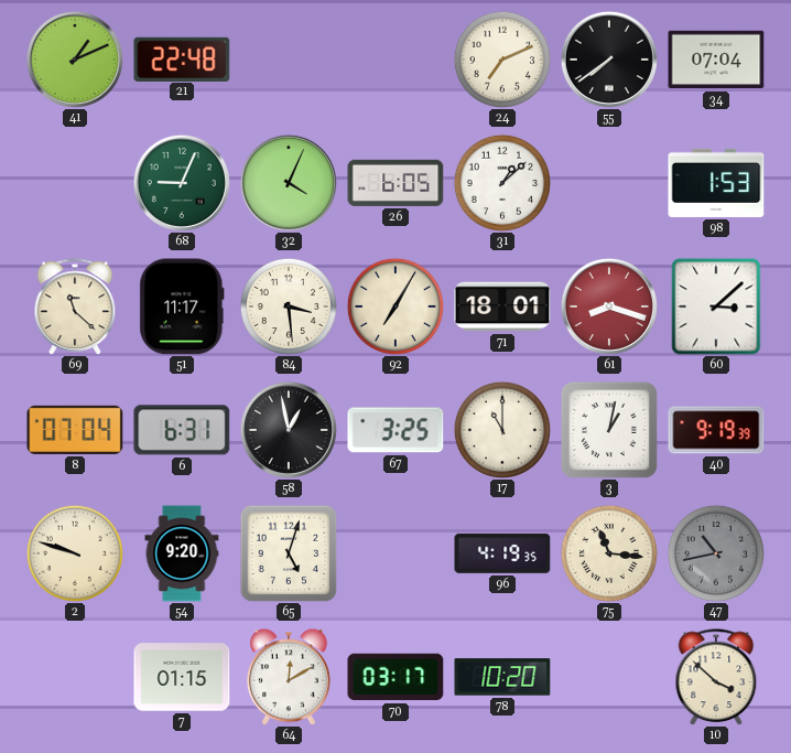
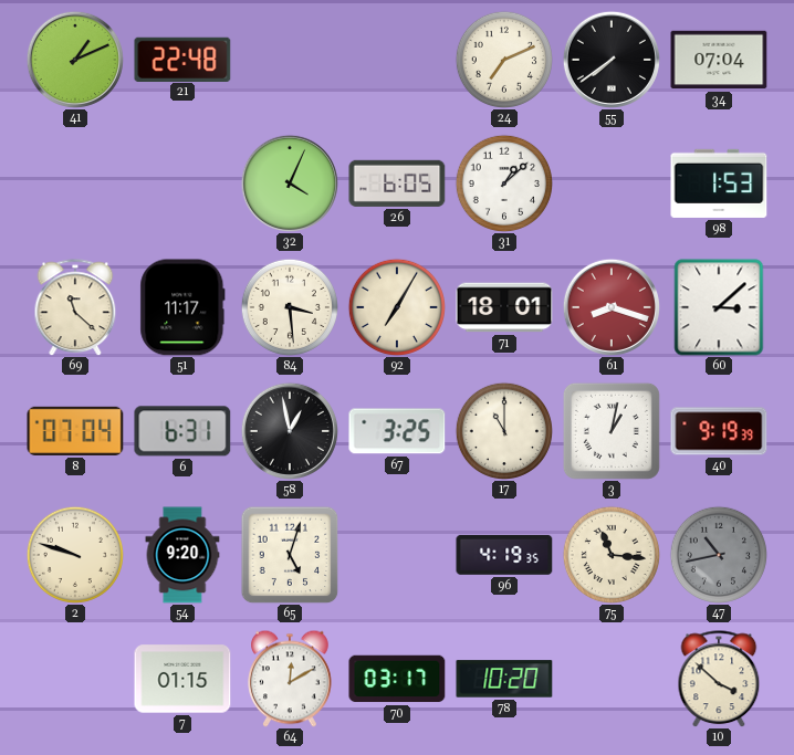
68: 9:04 -> none (182, 183)
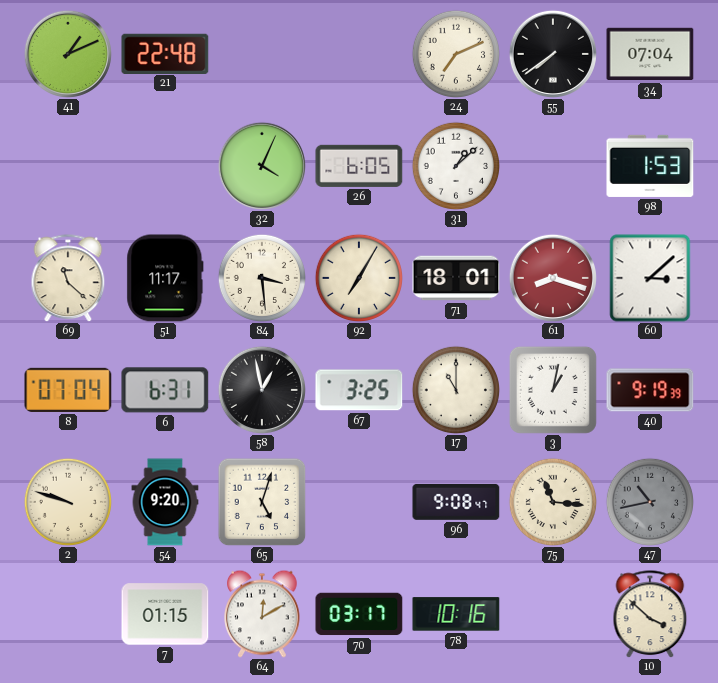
96: 4:19 -> 9:08 (456, 502)
78: 10:20 -> 10:16 (456, 614)
